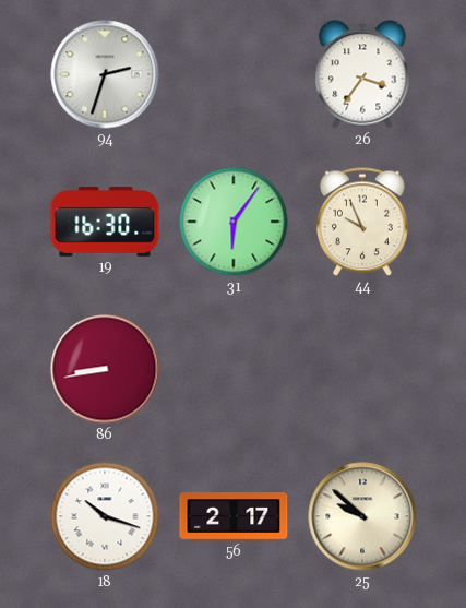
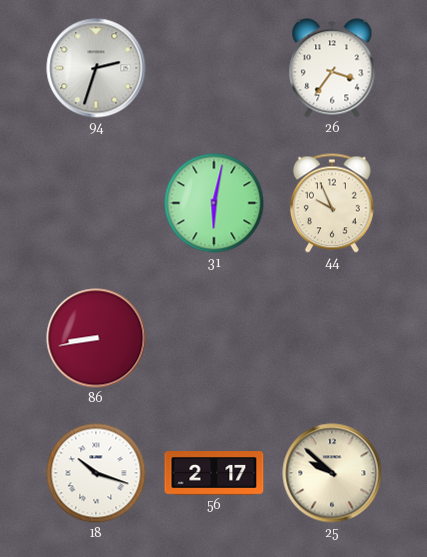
19: 16:30 -> none (105, 223)
31: 6:06 -> 6:02 (214, 203)
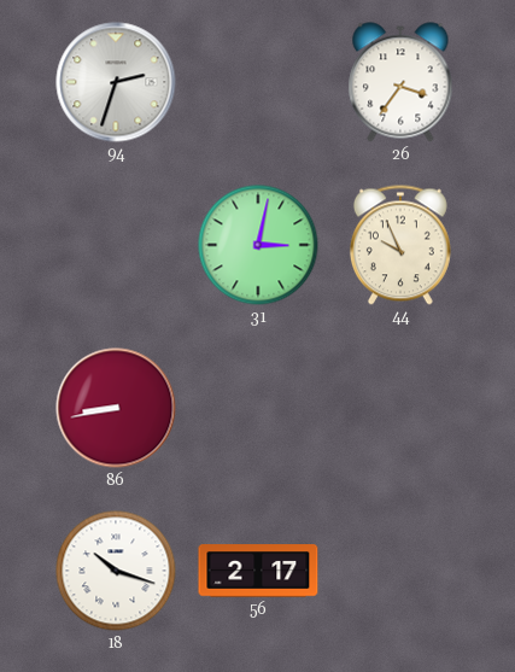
31: 6:02 -> 3:02 (258, 245)
25: 9:52 -> none (332, 473)
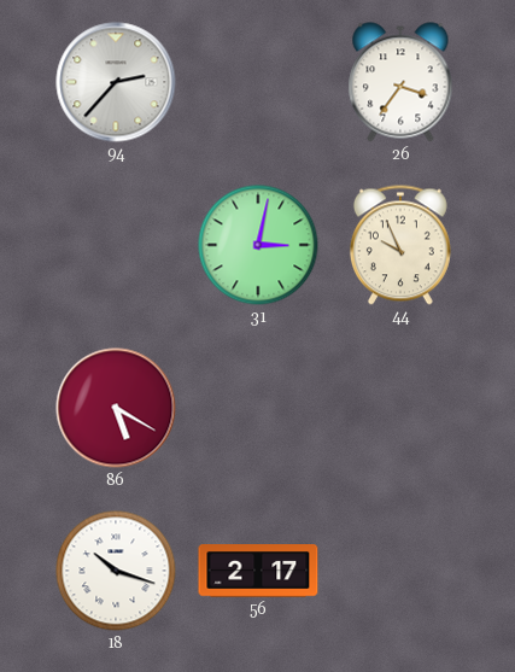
94: 2:33 -> 2:37 (116, 82)
86: 8:43 -> 5:20 (116, 408)
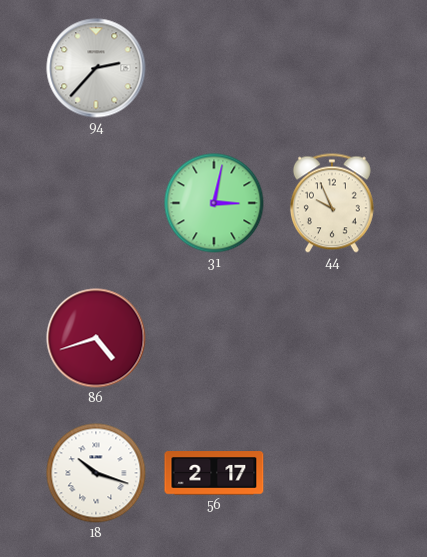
26: 3:36 -> none (400, 82)
86: 5:20 -> 4:42 (96, 338)
